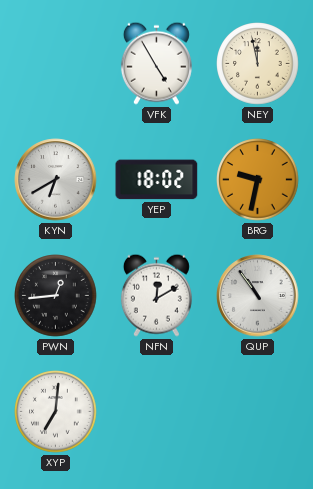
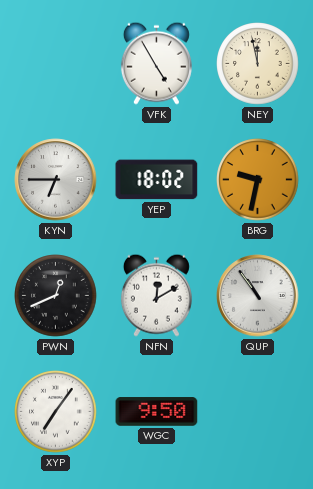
KYN: 6:40 -> 6:45 (56, 180)
PWN: 12:44 -> 12:41 (56, 296)
XYP: 7:01 -> 7:06 (56, 412)
WGC: none -> 9:50 (157, 412)
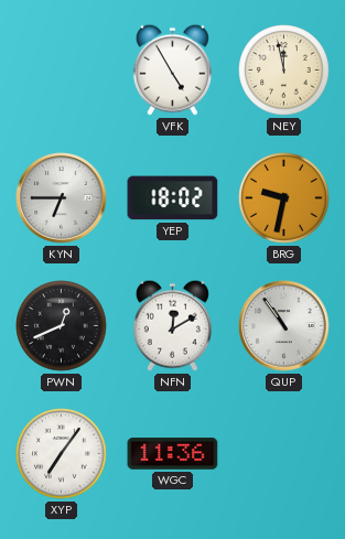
WGC: 9:50 -> 11:36 (173, 454)
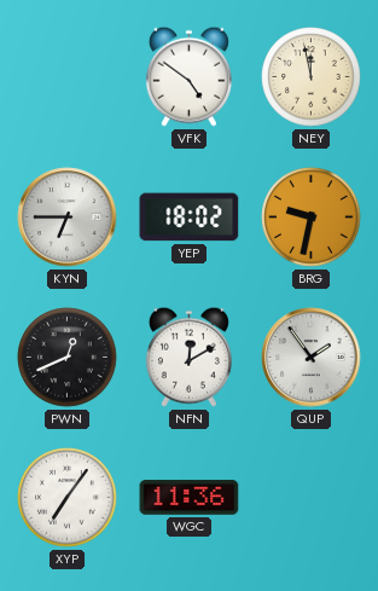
VFK: 4:55 -> 4:51 (188, 76)
QUP: 10:54 -> 1:54 (312, 358)
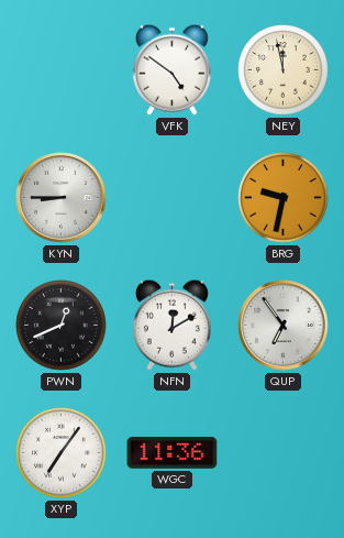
KYN: 6:45 -> 8:45 (62, 198)
YEP: 18:02 -> none (190, 218)
QUP: 1:54 -> 6:54 (284, 326)
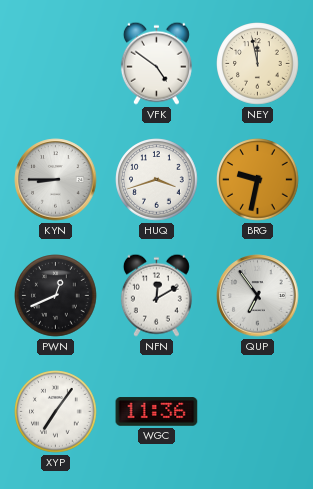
HUQ: none -> 3:42 (157, 180)
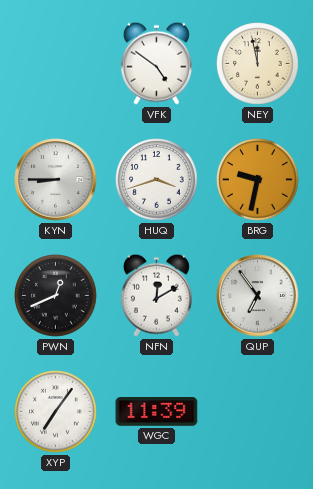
WGC: 11:36 -> 11:39 (157, 412)
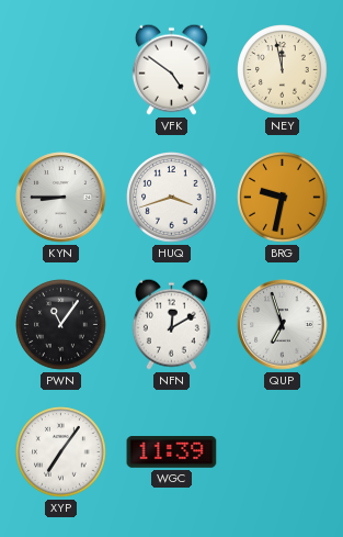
PWN: 12:41 -> 11:06 (61, 325)
QUP: 6:54 -> 6:57 (283, 325)
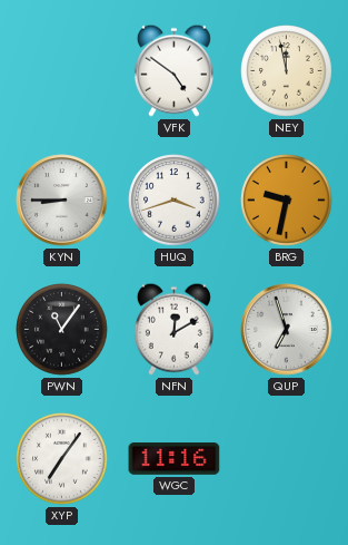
WGC: 11:39 -> 11:16 (175, 459)
